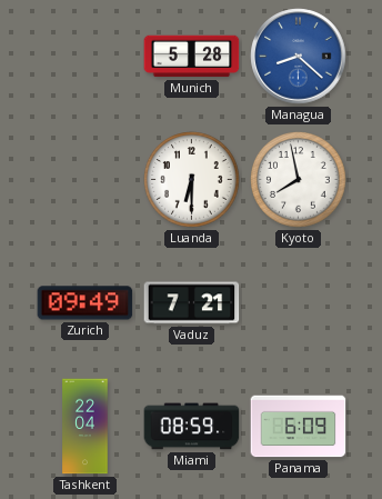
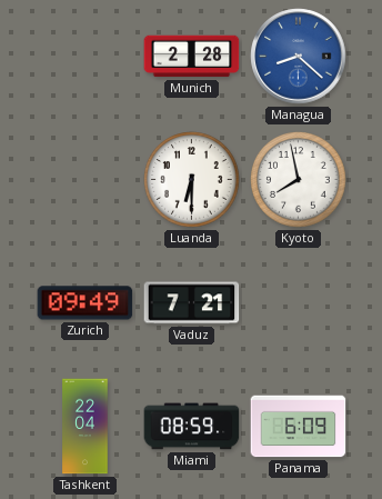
Munich: 5:28 -> 2:28 (192, 57)
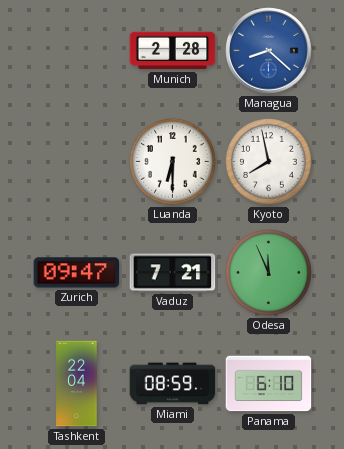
Zurich: 09:49 -> 09:47 (77, 273)
Odesa: none -> 11:56 (269, 273)
Panama: 6:09 -> 6:10 (269, 384)
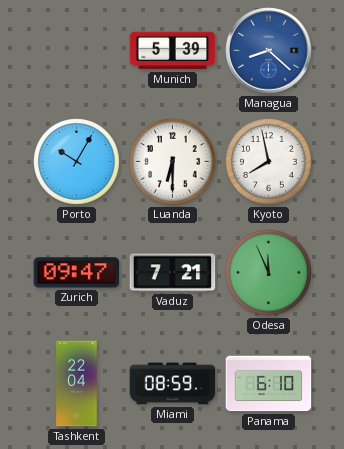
Munich: 2:28 -> 5:39 (173, 51)
Porto: none -> 10:05 (77, 162)
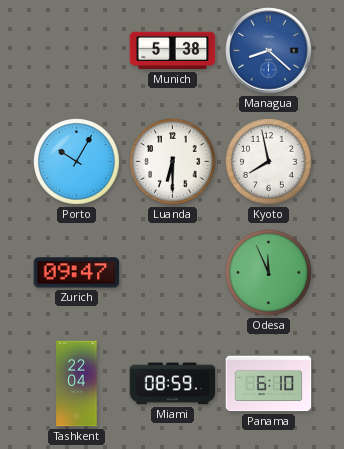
Munich: 5:39 -> 5:38 (173, 51)
Vaduz: 7:21 -> none (173, 273)
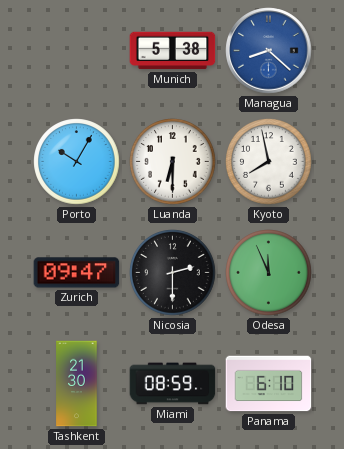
Nicosia: none -> 2:30 (173, 273)
Tashkent: 22:04 -> 21:30 (77, 384)
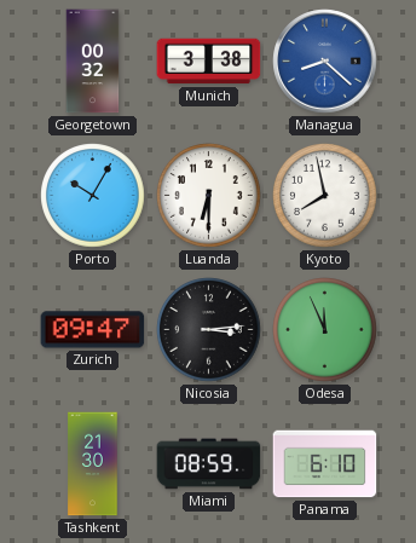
Georgetown: none -> 00:32 (93, 62)
Munich: 5:38 -> 3:38 (209, 62)
Nicosia: 2:30 -> 3:14 (209, 330)
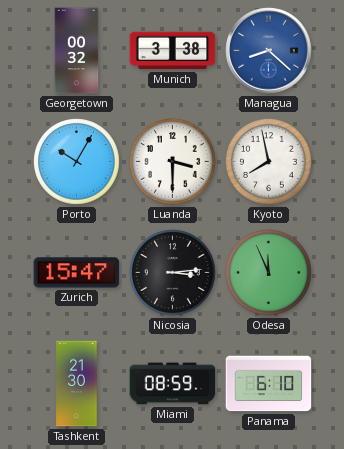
Luanda: 6:30 -> 3:30 (173, 162)
Zurich: 09:47 -> 15:47 (77, 273)
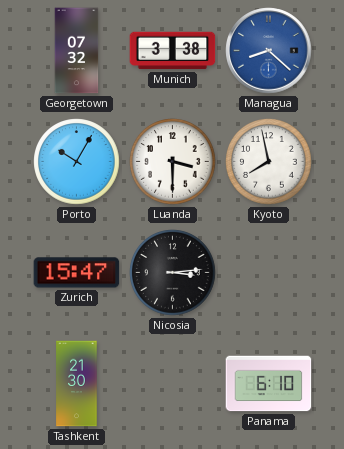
Georgetown: 00:32 -> 07:32 (77, 51)
Odesa: 11:56 -> none (269, 273)
Miami: 08:59 -> none (173, 384)
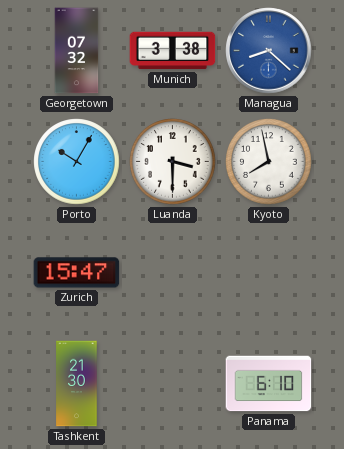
Nicosia: 3:14 -> none (173, 273)
